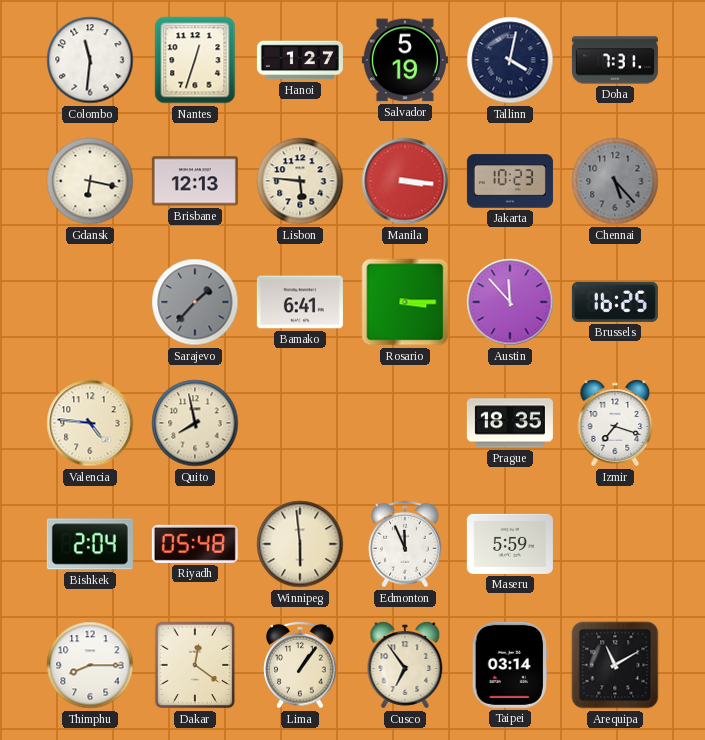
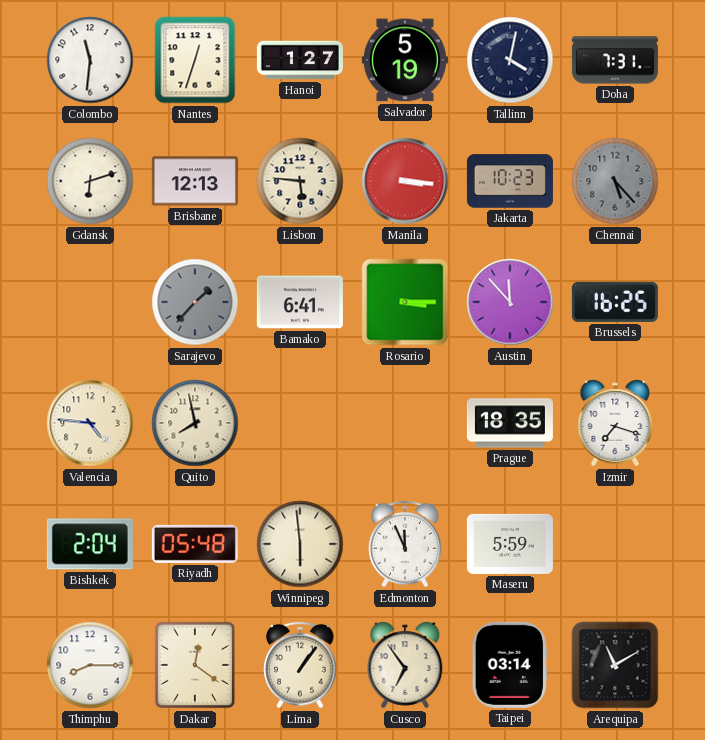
Gdansk: 6:17 -> 6:12 (90, 181)
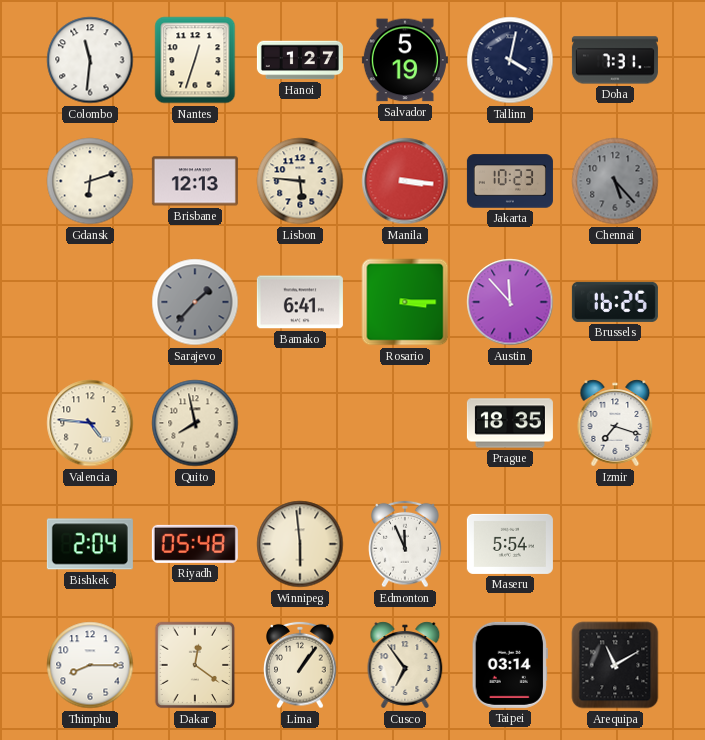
Maseru: 5:59 -> 5:54 (510, 544)
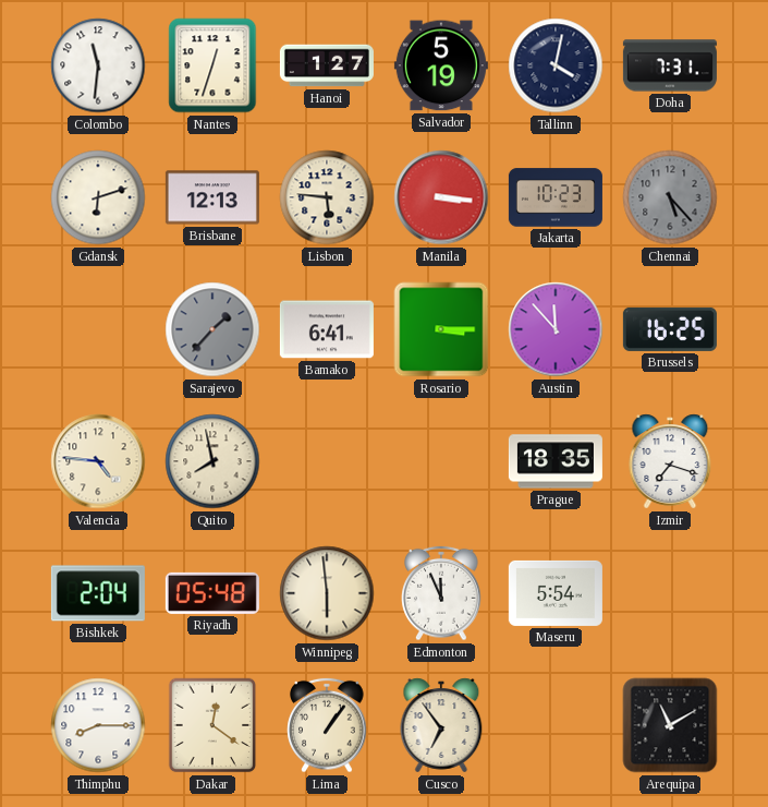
Taipei: 03:14 -> none (510, 665)
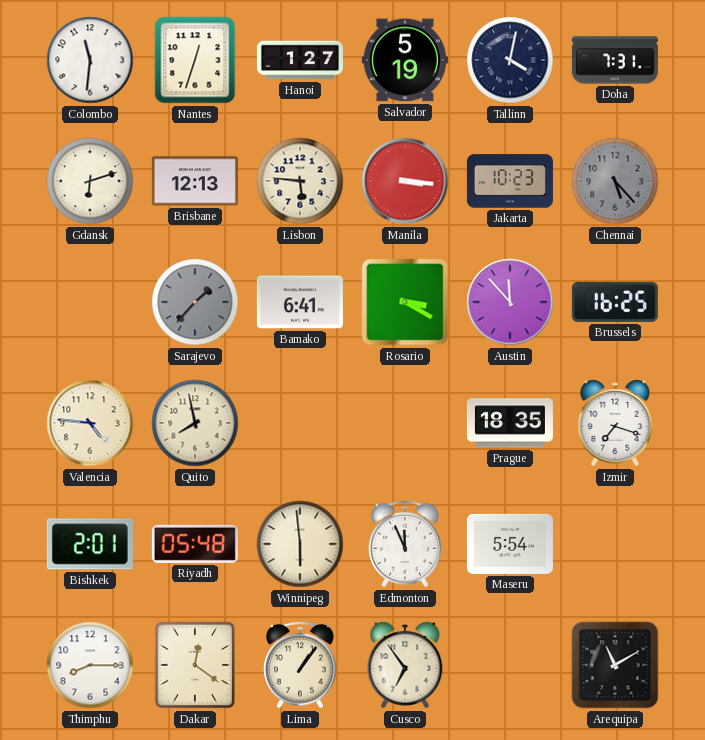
Rosario: 3:15 -> 3:20 (405, 302)
Bishkek: 2:04 -> 2:01 (90, 544)
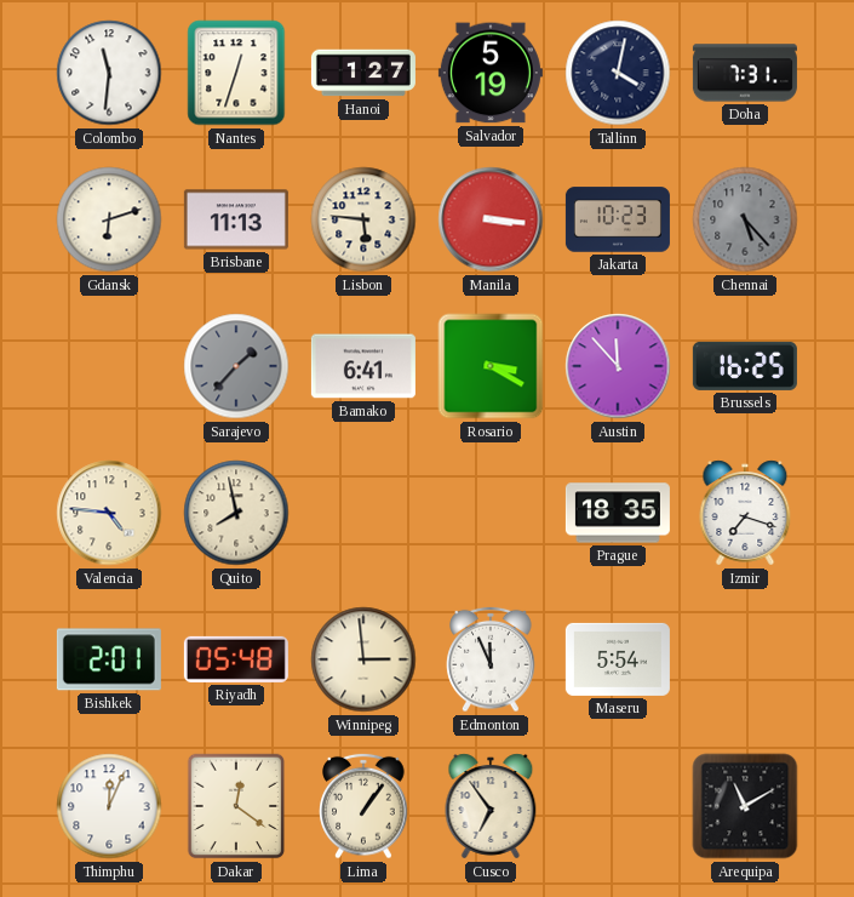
Brisbane: 12:13 -> 11:13 (236, 219)
Winnipeg: 5:59 -> 2:59 (363, 659)
Thimphu: 8:15 -> 12:04 (109, 806)
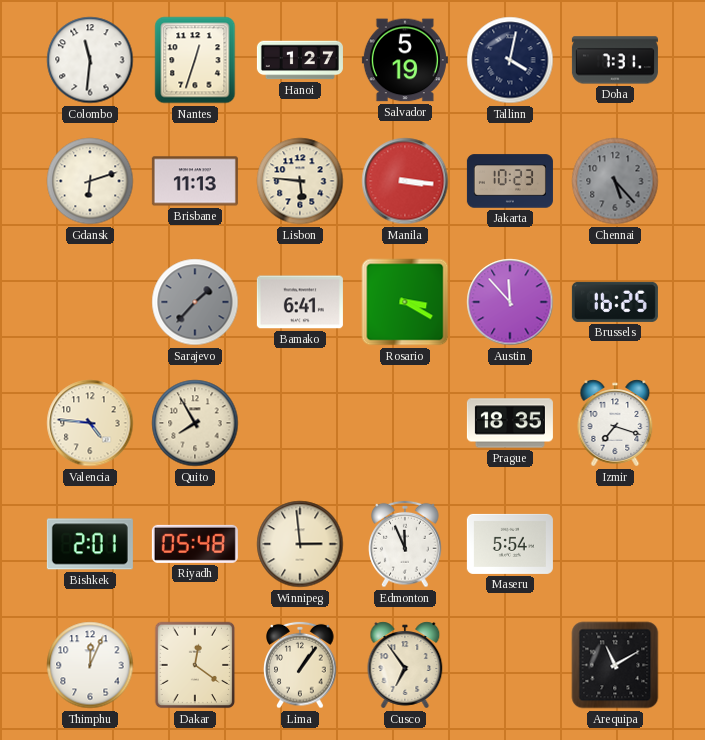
Quito: 7:58 -> 7:55 (195, 423)
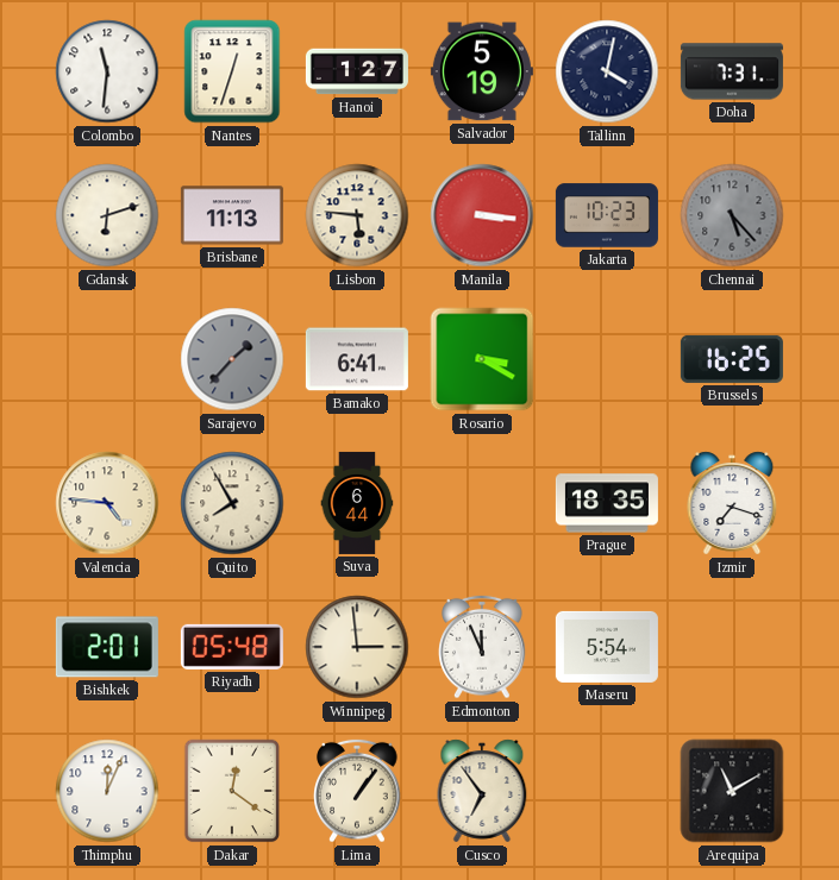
Austin: 11:53 -> none (510, 302)
Suva: none -> 6:44 (357, 503)
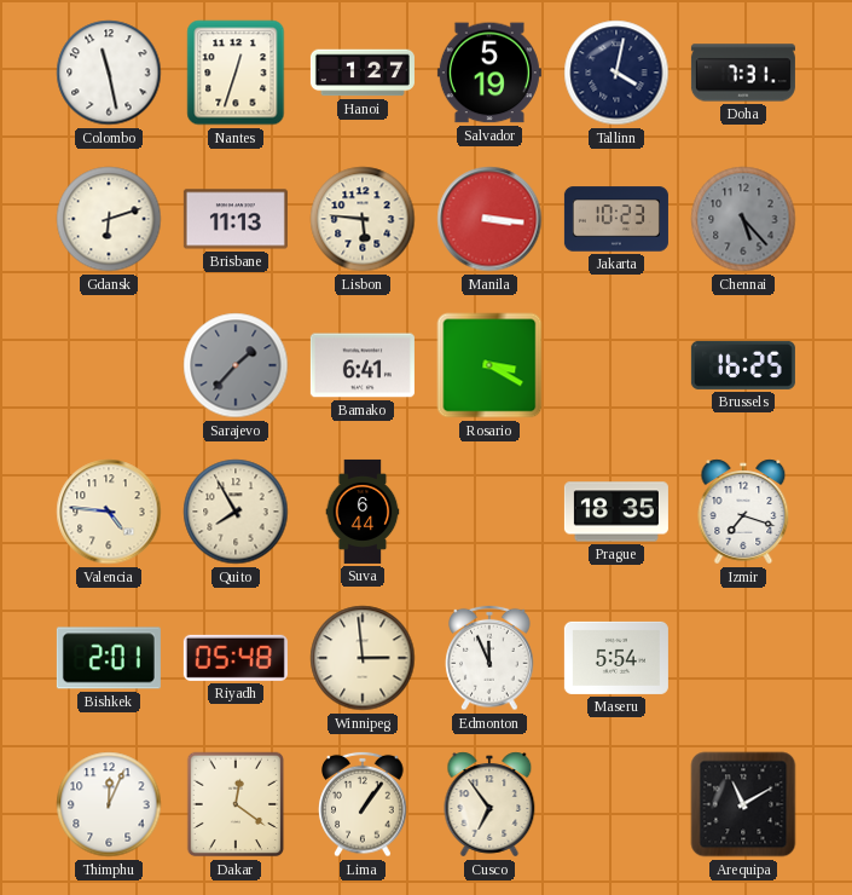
Colombo: 11:31 -> 11:28 (109, 73)
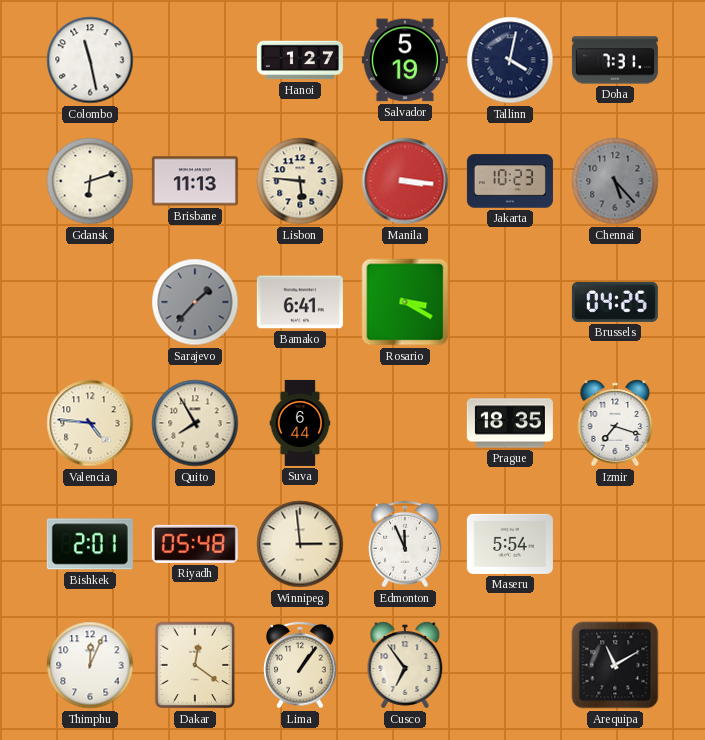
Nantes: 12:33 -> none (236, 73)
Brussels: 16:25 -> 04:25 (615, 302)
